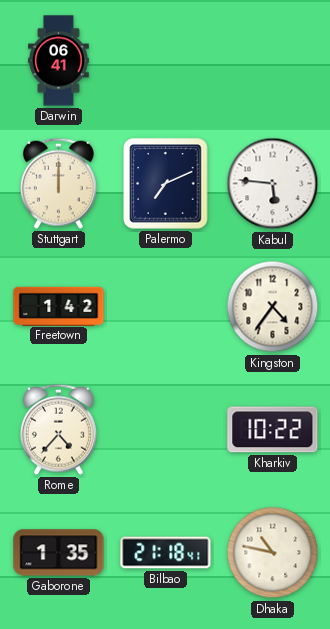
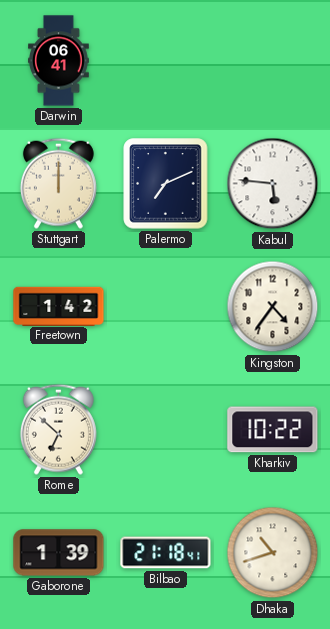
Rome: 4:37 -> 6:52 (58, 429)
Gaborone: 1:35 -> 1:39 (59, 553)
Dhaka: 10:47 -> 10:42 (273, 553)
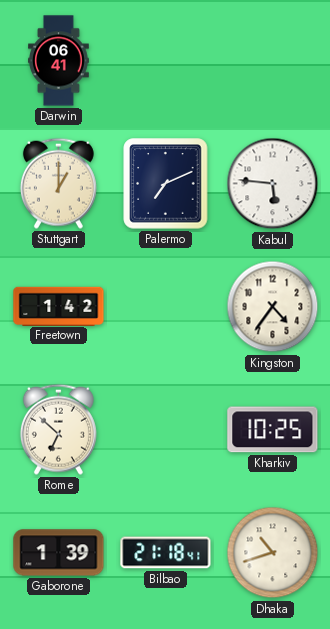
Stuttgart: 12:00 -> 1:00 (58, 183)
Kharkiv: 10:22 -> 10:25 (273, 430)
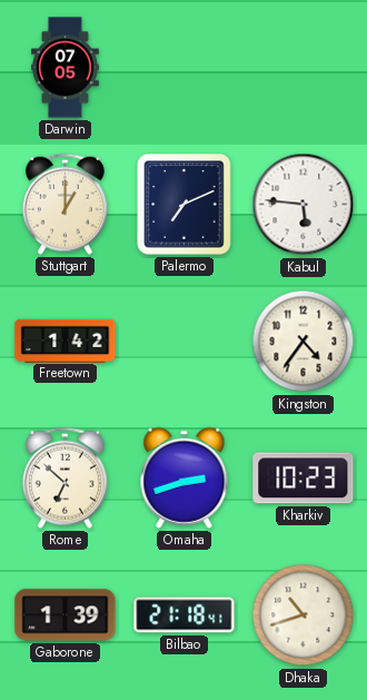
Darwin: 06:41 -> 07:05 (66, 68)
Omaha: none -> 2:42 (185, 477)
Kharkiv: 10:25 -> 10:23 (304, 479)
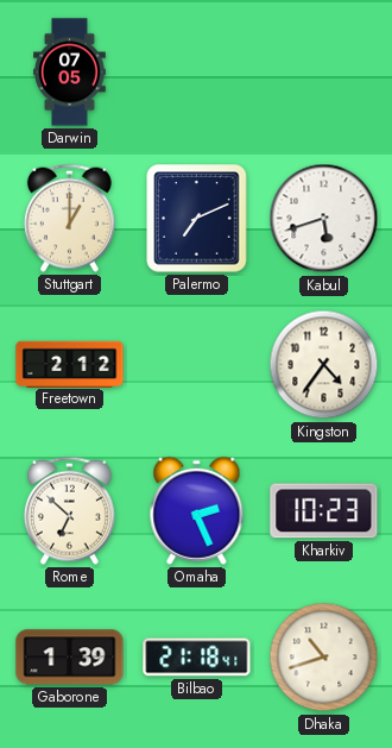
Kabul: 5:46 -> 5:42 (324, 219)
Freetown: 1:42 -> 2:12 (70, 364)
Omaha: 2:42 -> 2:26 (197, 510)
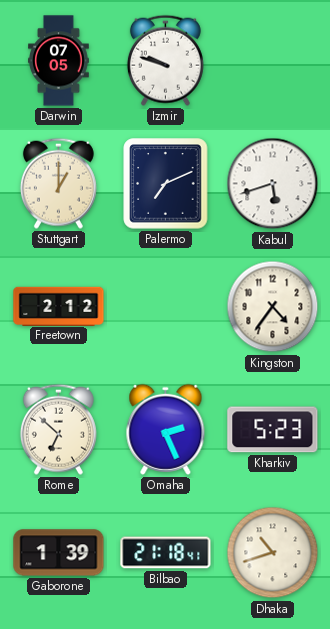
Izmir: none -> 9:48 (165, 60)
Kharkiv: 10:23 -> 5:23 (273, 430)
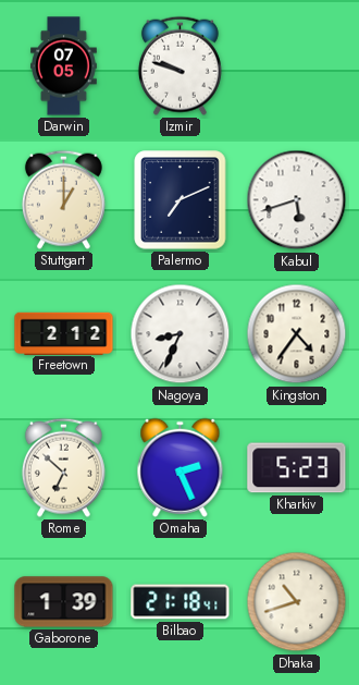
Nagoya: none -> 8:34 (181, 334)
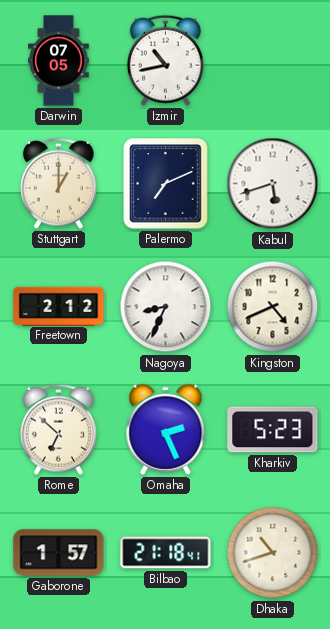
Izmir: 9:48 -> 10:43 (165, 60)
Kingston: 4:36 -> 4:41 (273, 307)
Gaborone: 1:39 -> 1:57 (59, 553)
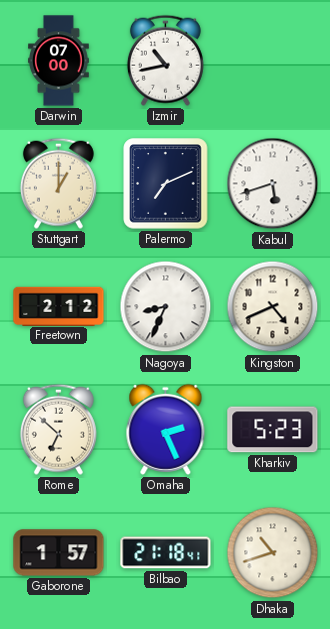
Darwin: 07:05 -> 07:00 (59, 61)
